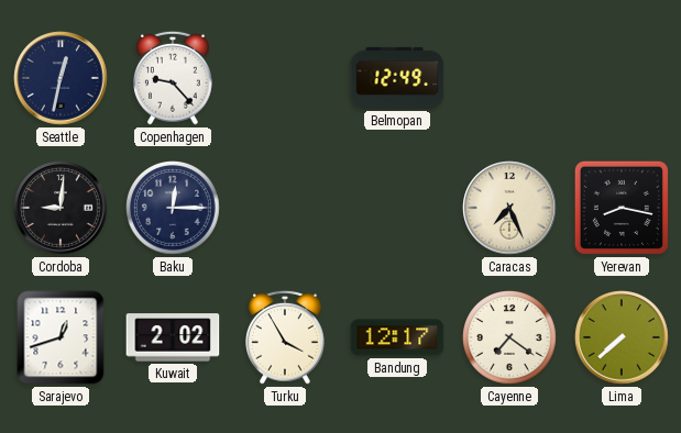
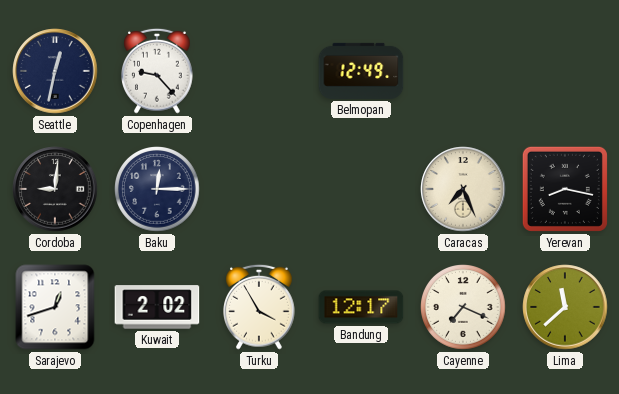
Cayenne: 7:21 -> 7:19 (464, 308)
Lima: 7:38 -> 11:38 (565, 307)
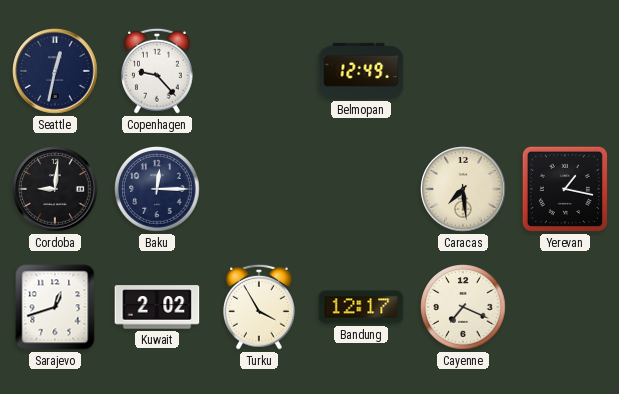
Caracas: 7:26 -> 7:29 (463, 189)
Yerevan: 8:17 -> 1:17 (565, 189)
Lima: 11:38 -> none (565, 307)
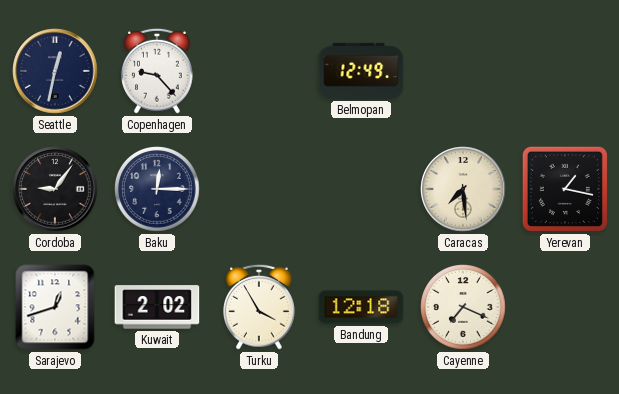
Cordoba: 9:01 -> 9:06 (55, 189)
Bandung: 12:17 -> 12:18 (361, 307)
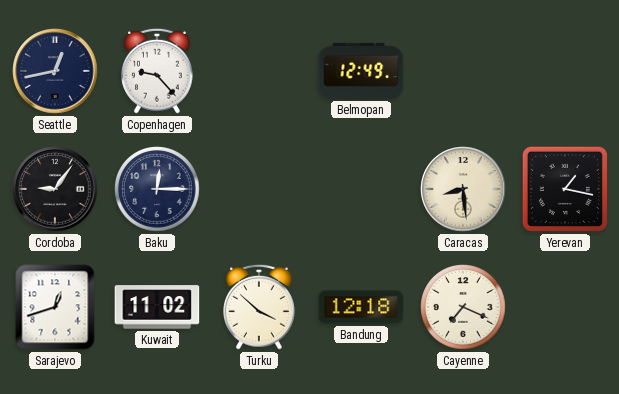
Seattle: 12:32 -> 12:43 (55, 71)
Caracas: 7:29 -> 8:29 (463, 189)
Kuwait: 2:02 -> 11:02 (157, 307)
Turku: 3:55 -> 3:52 (260, 307)
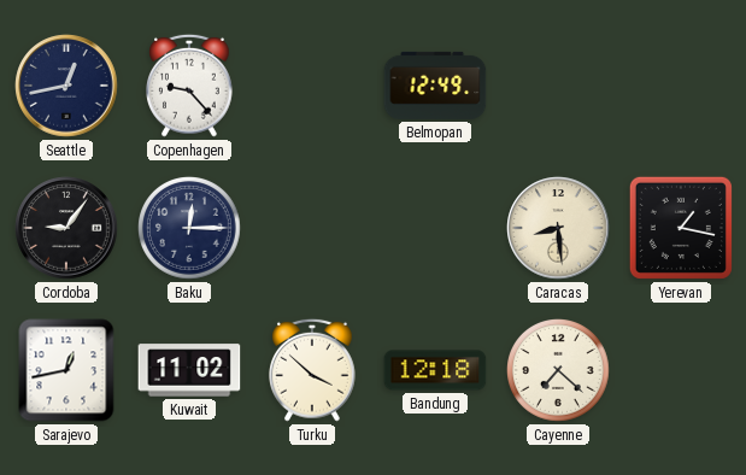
Sarajevo: 12:42 -> 12:43 (66, 370)
Cayenne: 7:19 -> 7:22 (559, 371)
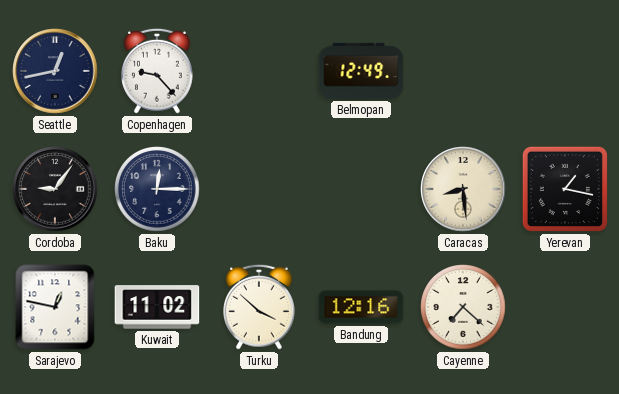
Sarajevo: 12:43 -> 12:47 (55, 307)
Bandung: 12:18 -> 12:16 (361, 307)
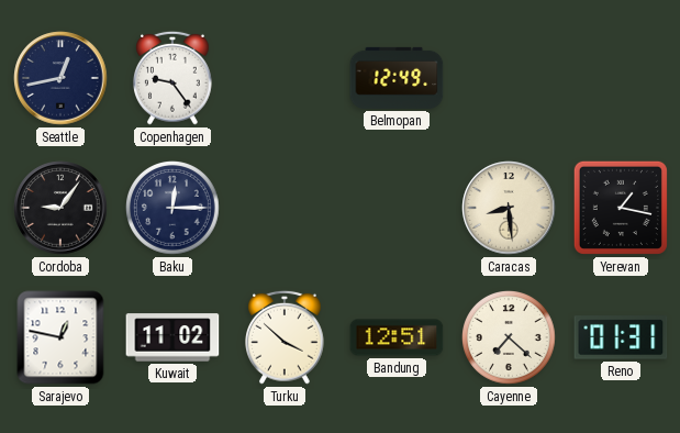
Copenhagen: 9:23 -> 9:24 (174, 78)
Bandung: 12:16 -> 12:51 (397, 337)
Reno: none -> 01:31 (621, 337)
